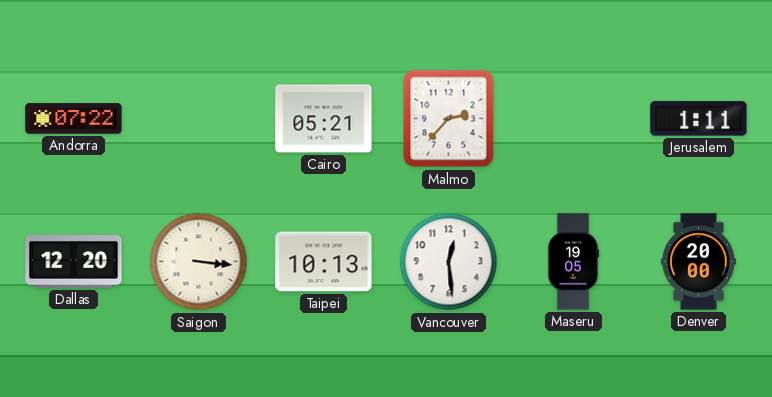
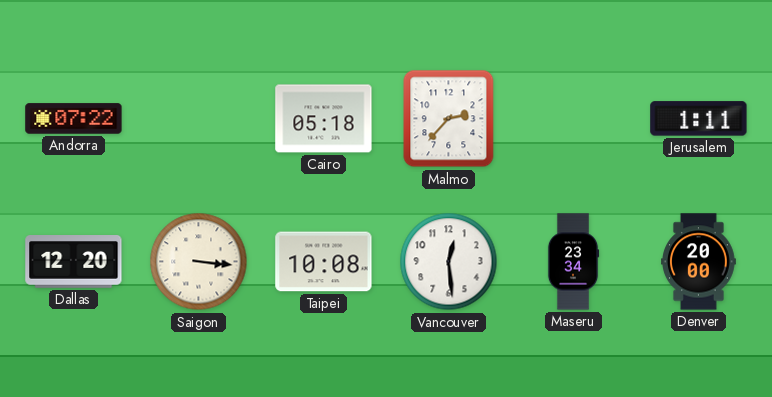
Cairo: 05:21 -> 05:18 (324, 119)
Taipei: 10:13 -> 10:08 (324, 262)
Maseru: 19:05 -> 23:34 (573, 262)
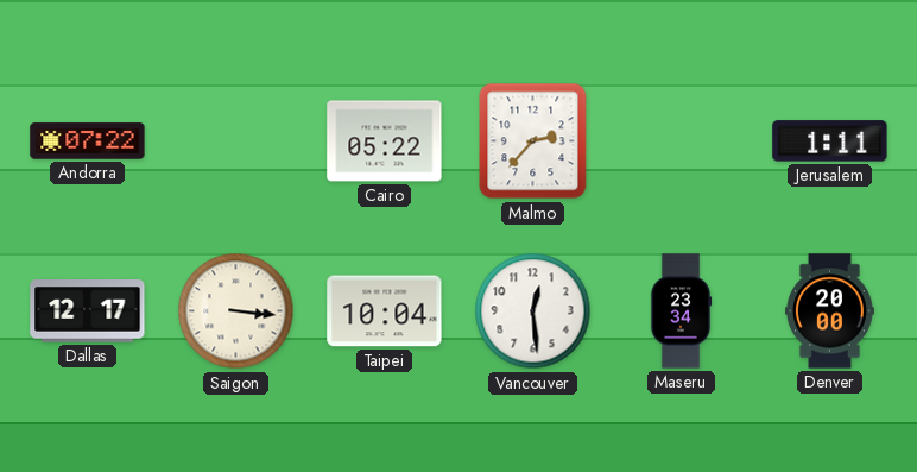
Cairo: 05:18 -> 05:22 (385, 141)
Dallas: 12:20 -> 12:17 (88, 311)
Taipei: 10:08 -> 10:04 (385, 311)
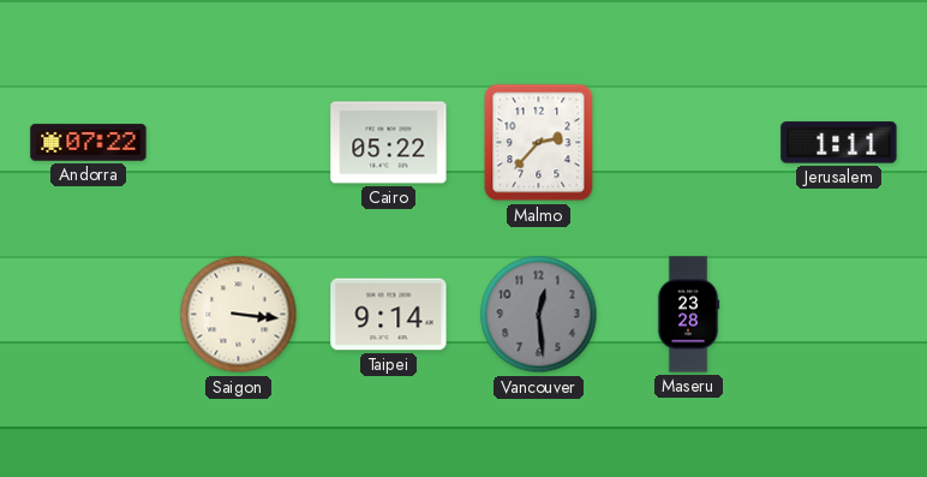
Dallas: 12:17 -> none (88, 311)
Taipei: 10:04 -> 9:14 (389, 315)
Vancouver dial: white -> grey (539, 315)
Maseru: 23:34 -> 23:28 (688, 315)
Denver: 20:00 -> none (830, 311)
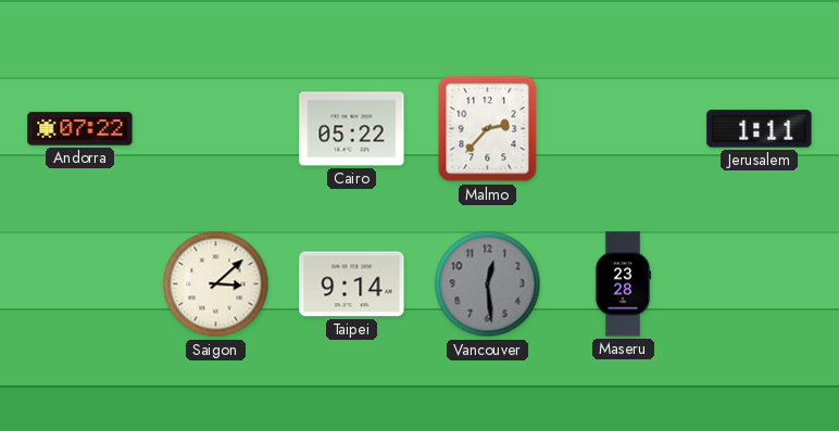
Saigon: 3:16 -> 3:08 (216, 284)
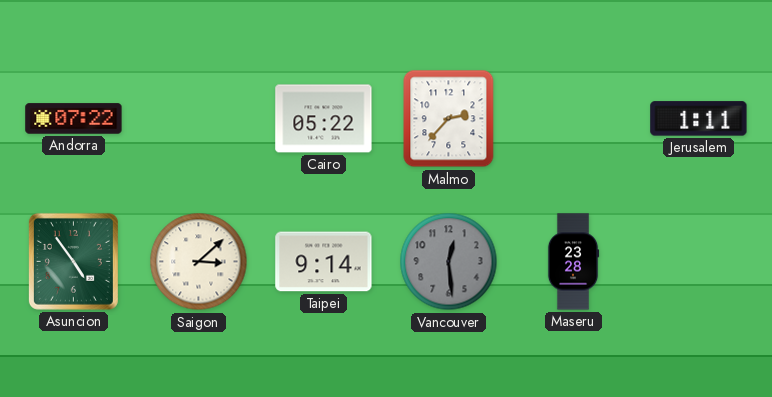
Asuncion: none -> 4:54 (73, 261)
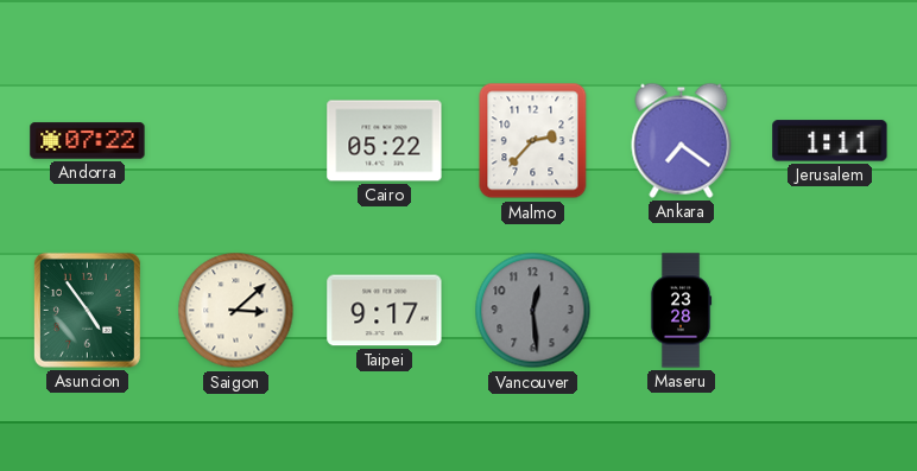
Ankara: none -> 7:21 (682, 140)
Taipei: 9:14 -> 9:17 (385, 311)
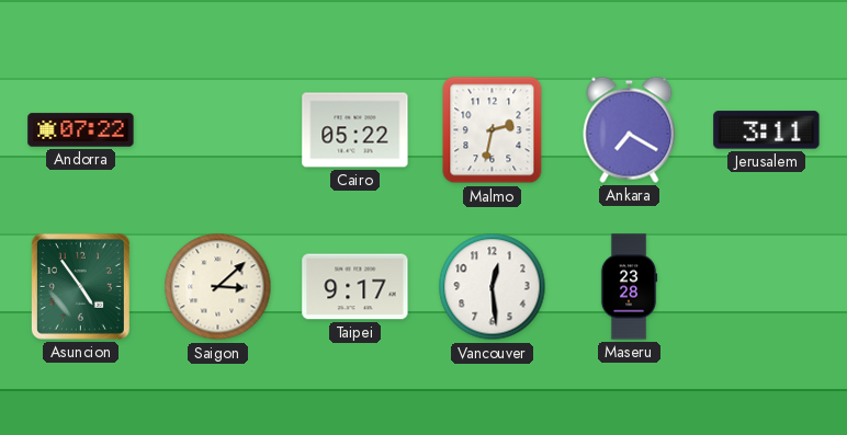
Malmo: 2:37 -> 2:32 (493, 130)
Ankara: 7:21 -> 7:20 (630, 129)
Jerusalem: 1:11 -> 3:11 (767, 130)
Vancouver dial: grey -> white (493, 287)
